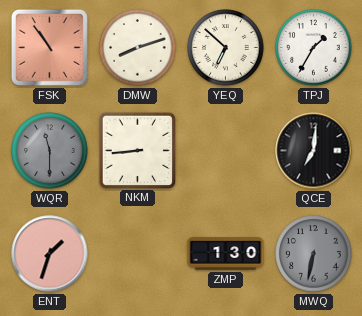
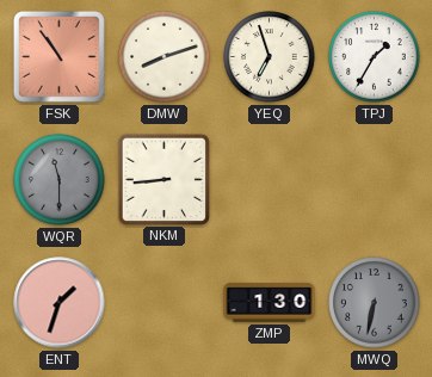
YEQ: 6:52 -> 6:57 (270, 57)
QCE: 7:01 -> none (314, 151)
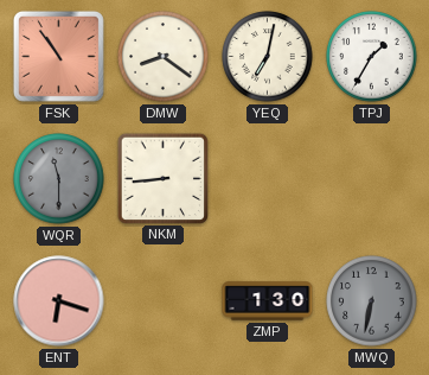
DMW: 8:12 -> 8:21 (164, 57)
YEQ: 6:57 -> 7:02 (268, 57)
ENT: 1:33 -> 6:18 (59, 301)
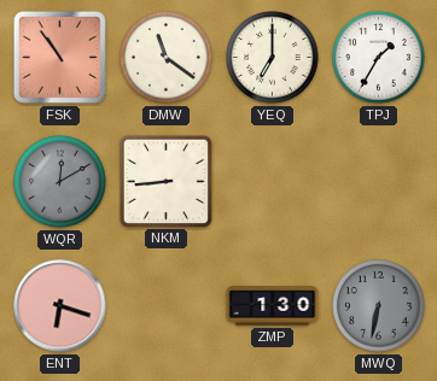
DMW: 8:21 -> 11:21 (167, 58)
YEQ: 7:02 -> 7:00 (273, 58)
WQR: 11:30 -> 12:10 (60, 182)
